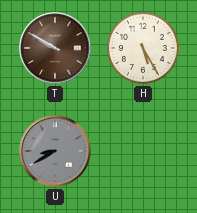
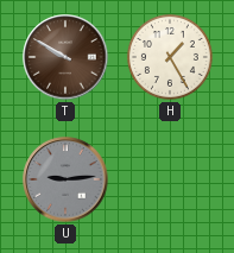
H: 5:25 -> 1:25 (170, 57)
U: 8:40 -> 9:14 (65, 179)
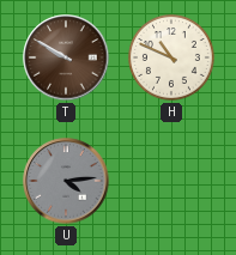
H: 1:25 -> 10:49 (171, 57)
U: 9:14 -> 4:14 (66, 181)
